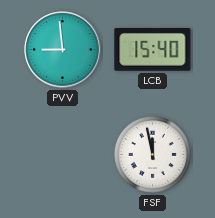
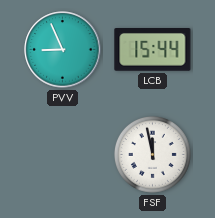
PVV: 8:59 -> 8:56 (63, 50)
LCB: 15:40 -> 15:44 (153, 50)
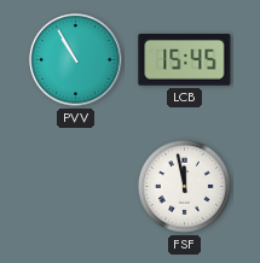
PVV: 8:56 -> 10:55 (76, 60)
LCB: 15:44 -> 15:45 (185, 60)
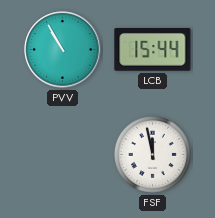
LCB: 15:45 -> 15:44 (153, 50)
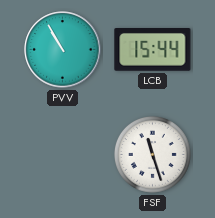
FSF: 11:58 -> 11:27 (152, 154)
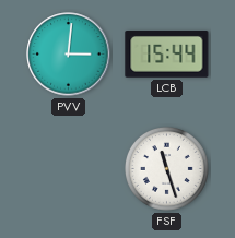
PVV: 10:55 -> 3:01 (69, 55)
